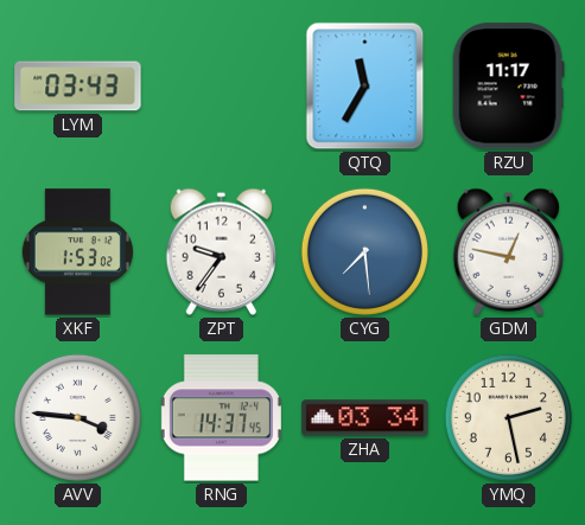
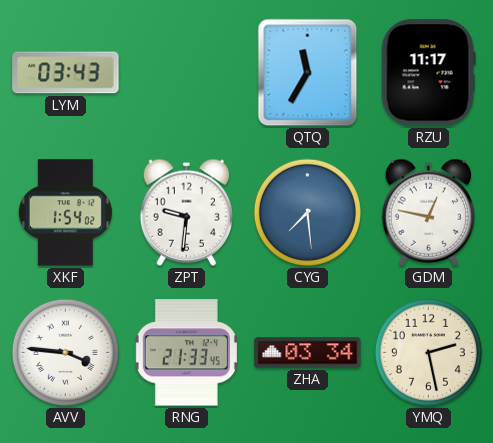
XKF: 1:53 -> 1:54 (65, 213)
ZPT: 9:36 -> 9:31 (186, 212)
RNG: 14:37 -> 21:33 (186, 353)
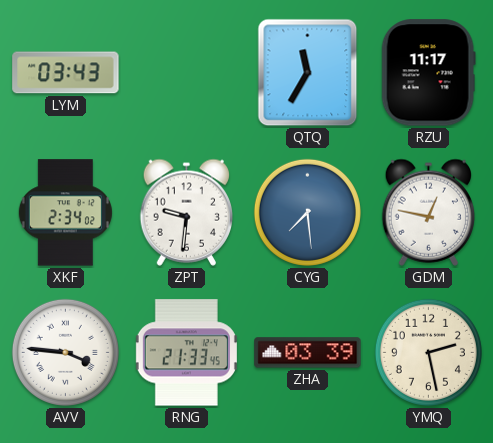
XKF: 1:54 -> 2:34 (65, 213)
ZHA: 03:34 -> 03:39 (308, 353)
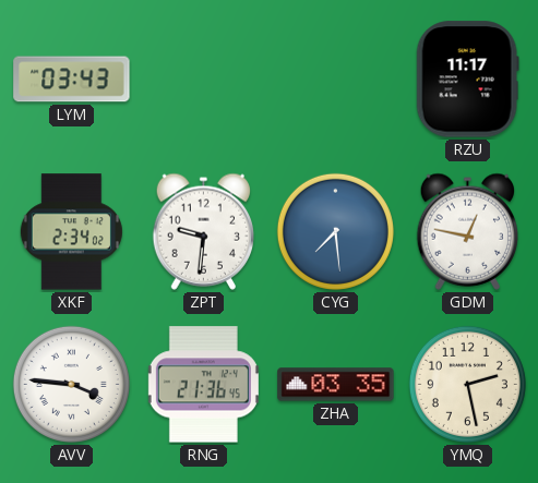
QTQ: 11:35 -> none (308, 73)
RNG: 21:33 -> 21:36 (203, 385)
ZHA: 03:39 -> 03:35 (336, 385)
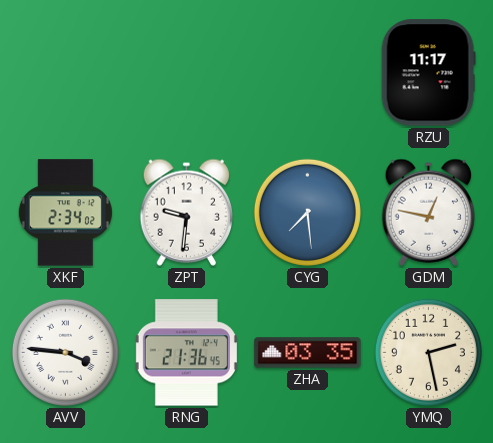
LYM: 03:43 -> none (72, 80)
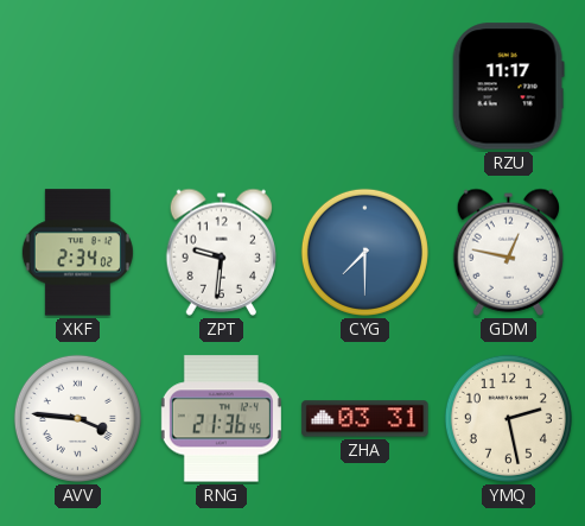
CYG: 7:29 -> 7:30 (364, 252)
ZHA: 03:35 -> 03:31 (365, 419)
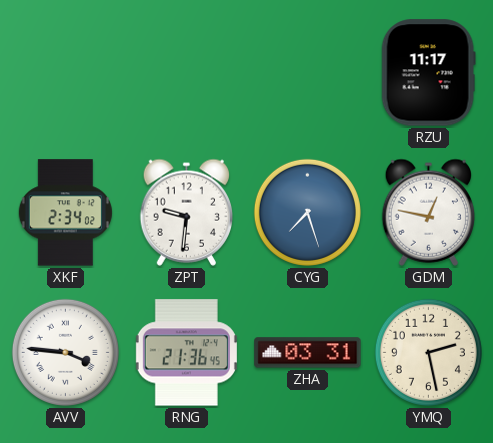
CYG: 7:30 -> 7:27 (307, 212)
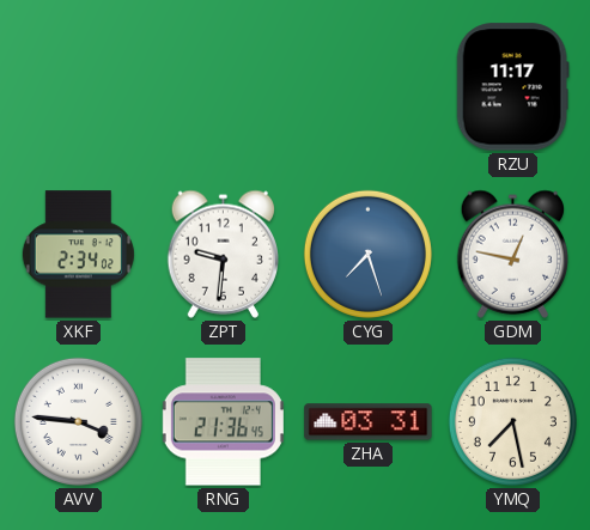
YMQ: 2:28 -> 7:28 (512, 421)
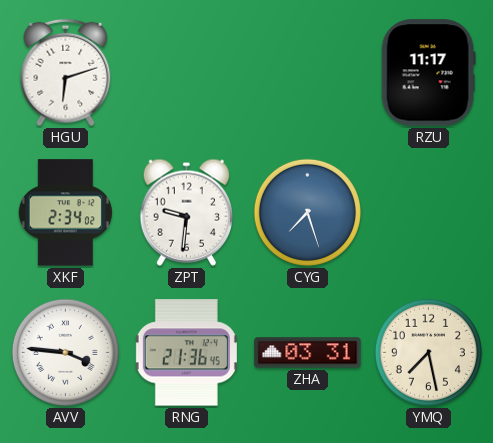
HGU: none -> 6:12 (66, 73)
GDM: 12:47 -> none (512, 254)
